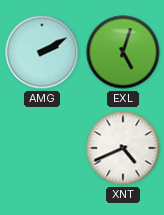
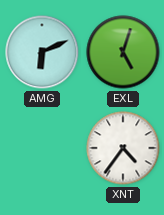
AMG: 2:10 -> 6:11 (42, 52)
XNT: 4:41 -> 4:36 (123, 148)
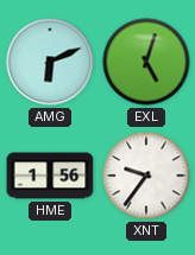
HME: none -> 1:56 (50, 176)
XNT: 4:36 -> 9:36 (146, 176)
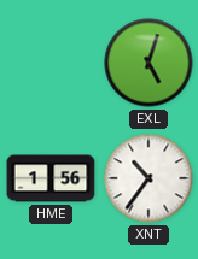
AMG: 6:11 -> none (50, 62)
XNT: 9:36 -> 10:36 (148, 178)
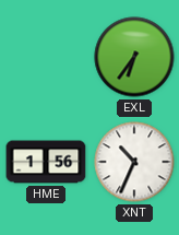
EXL: 5:03 -> 6:36 (134, 57)
XNT: 10:36 -> 10:34 (134, 162)
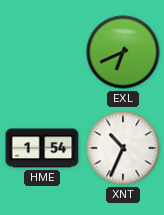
EXL: 6:36 -> 6:41 (123, 52)
HME: 1:56 -> 1:54 (42, 148)
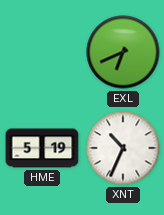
HME: 1:54 -> 5:19 (42, 148)
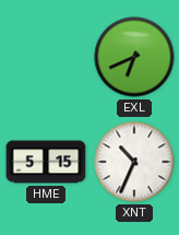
HME: 5:19 -> 5:15 (46, 162)
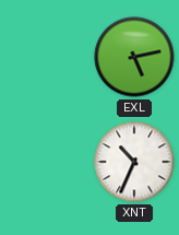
EXL: 6:41 -> 5:13 (134, 57)
HME: 5:15 -> none (46, 162)
